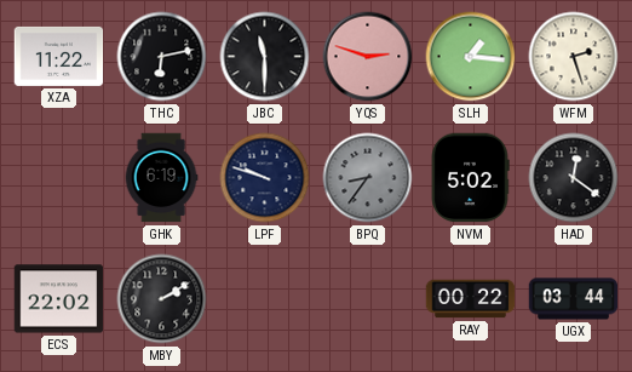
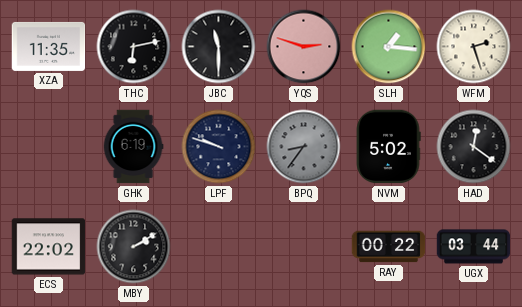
XZA: 11:22 -> 11:35 (49, 46)
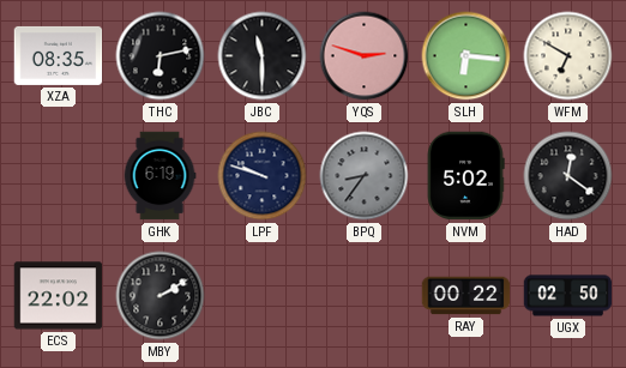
XZA: 11:35 -> 08:35 (59, 55)
SLH: 1:16 -> 6:16 (467, 56)
WFM: 2:27 -> 6:50 (568, 56)
UGX: 03:44 -> 02:50 (568, 296)
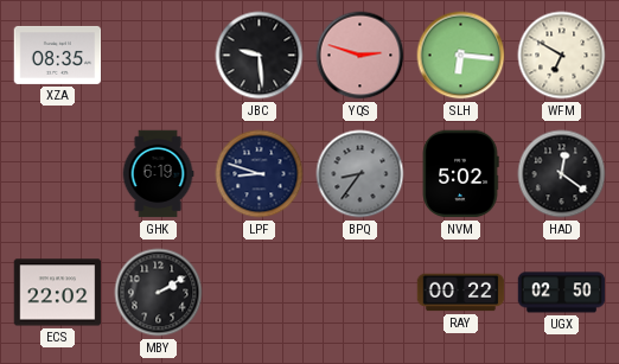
THC: 6:13 -> none (161, 56)
JBC: 11:30 -> 9:29 (260, 56)
LPF: 9:48 -> 8:48 (260, 174)
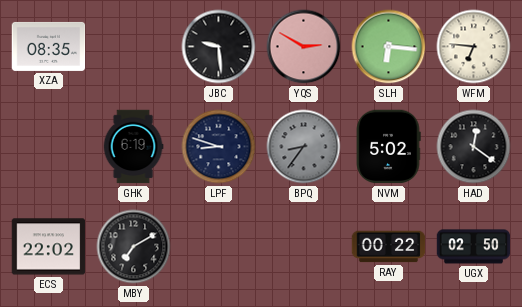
YQS: 2:48 -> 2:50 (304, 47)
WFM: 6:50 -> 6:46 (474, 47)
MBY: 2:10 -> 7:10 (134, 247)
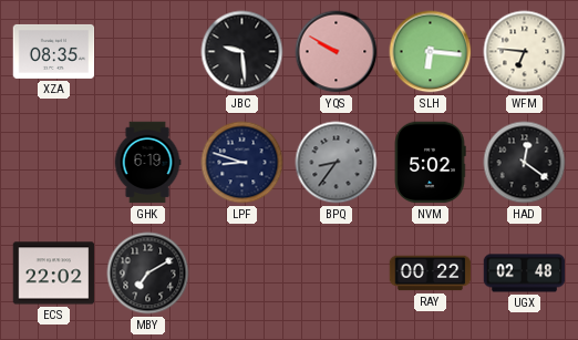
YQS: 2:50 -> 9:50 (337, 52)
UGX: 02:50 -> 02:48 (525, 274)
